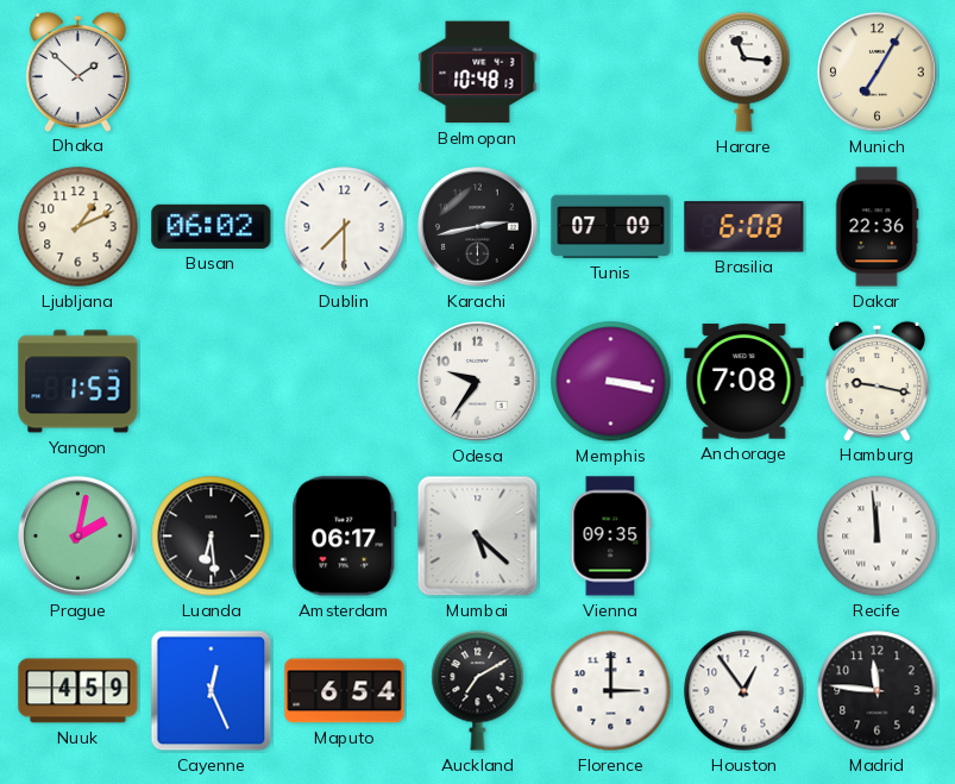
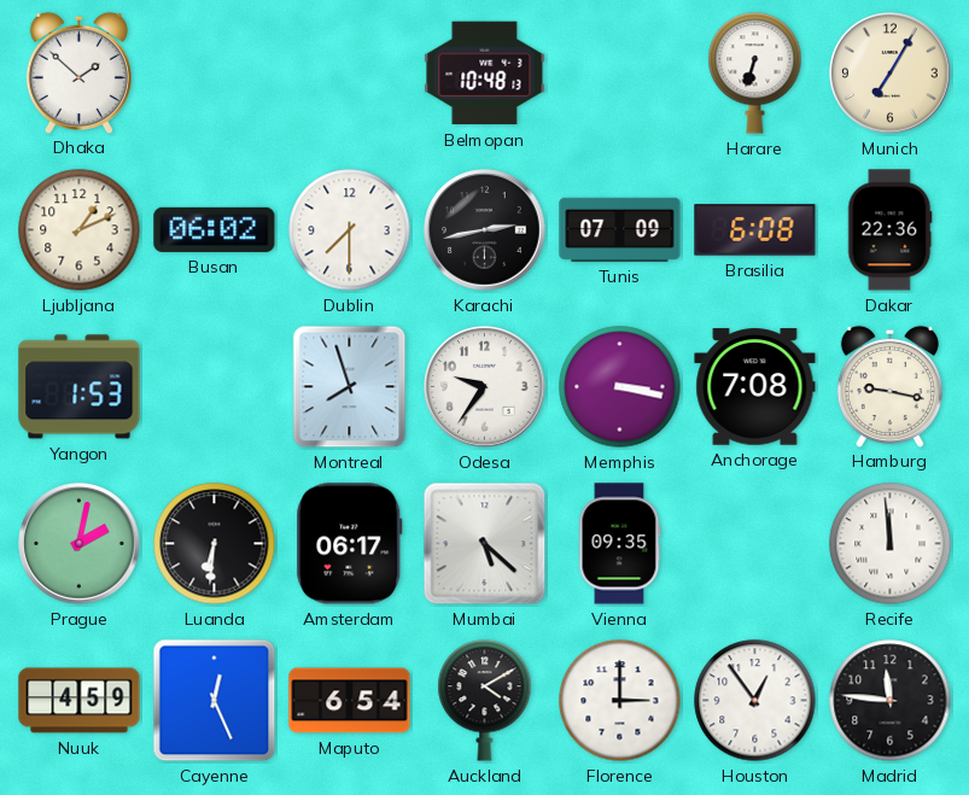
Harare: 11:16 -> 6:33 (755, 74)
Montreal: none -> 7:57 (350, 387)
Luanda: 6:29 -> 6:31 (215, 544)
Auckland: 7:10 -> 4:10 (485, 701)
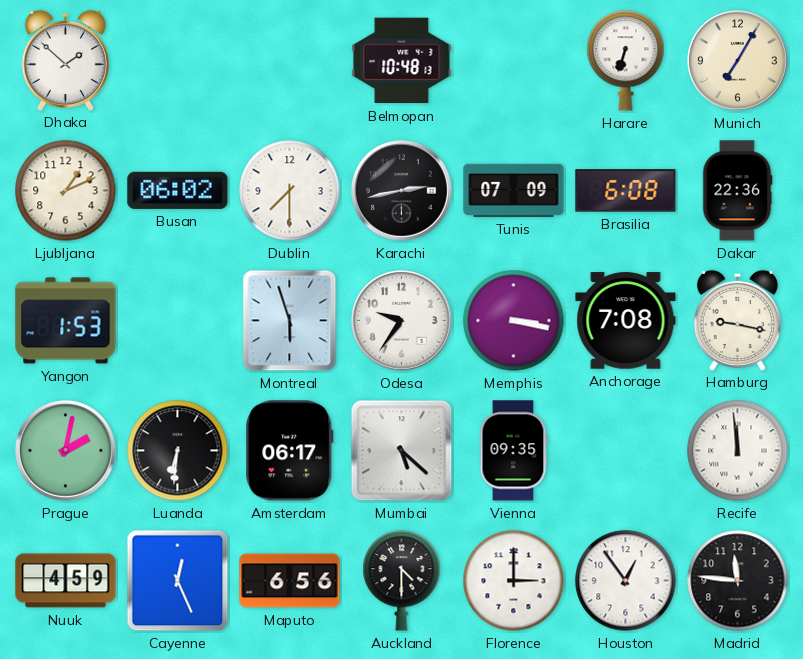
Montreal: 7:57 -> 5:57 (290, 321)
Maputo: 6:54 -> 6:56 (290, 581)
Auckland: 4:10 -> 4:30 (402, 581)
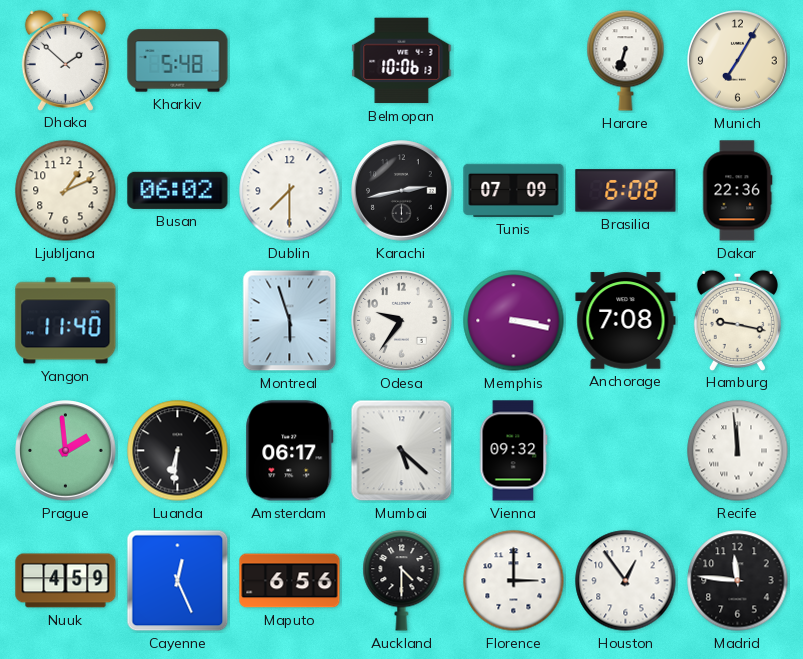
Kharkiv: none -> 5:48 (178, 61)
Belmopan: 10:48 -> 10:06 (402, 61)
Yangon: 1:53 -> 11:40 (66, 321)
Prague: 2:02 -> 1:59 (66, 451)
Vienna: 09:35 -> 09:32 (514, 451)
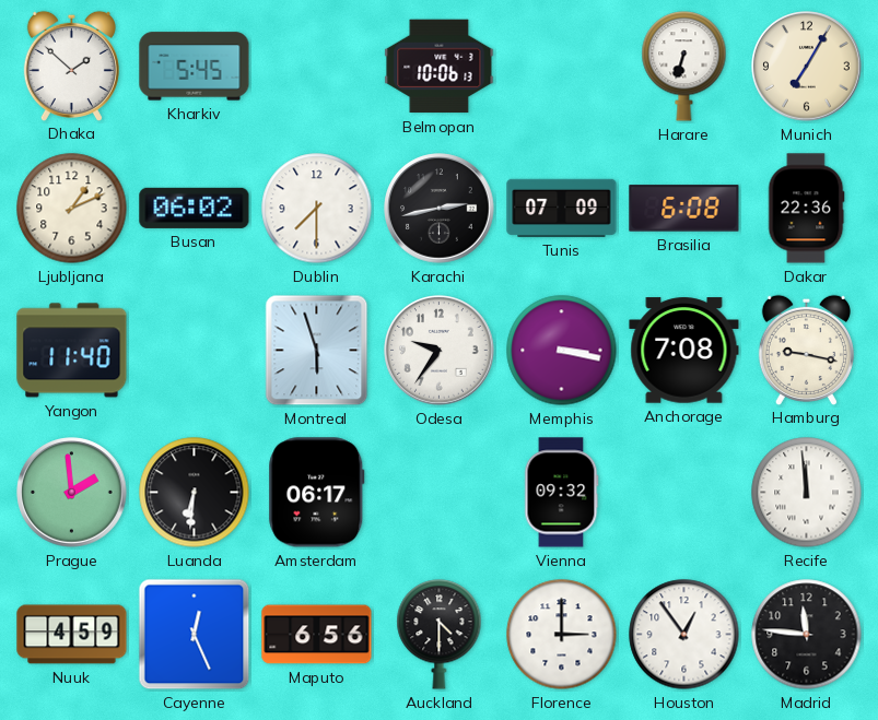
Kharkiv: 5:48 -> 5:45 (195, 67)
Mumbai: 5:22 -> none (402, 451)
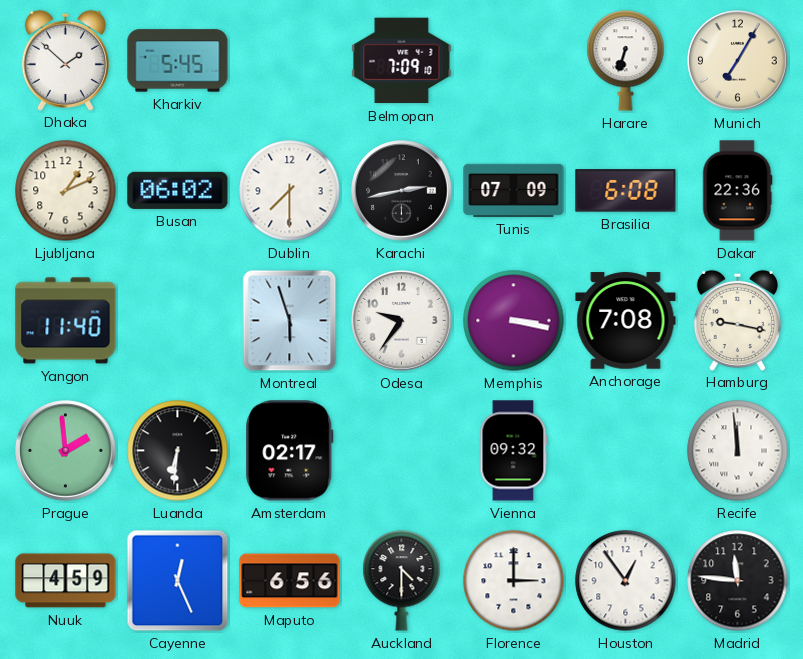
Belmopan: 10:06 -> 7:09 (402, 61)
Amsterdam: 06:17 -> 02:17 (290, 451)
